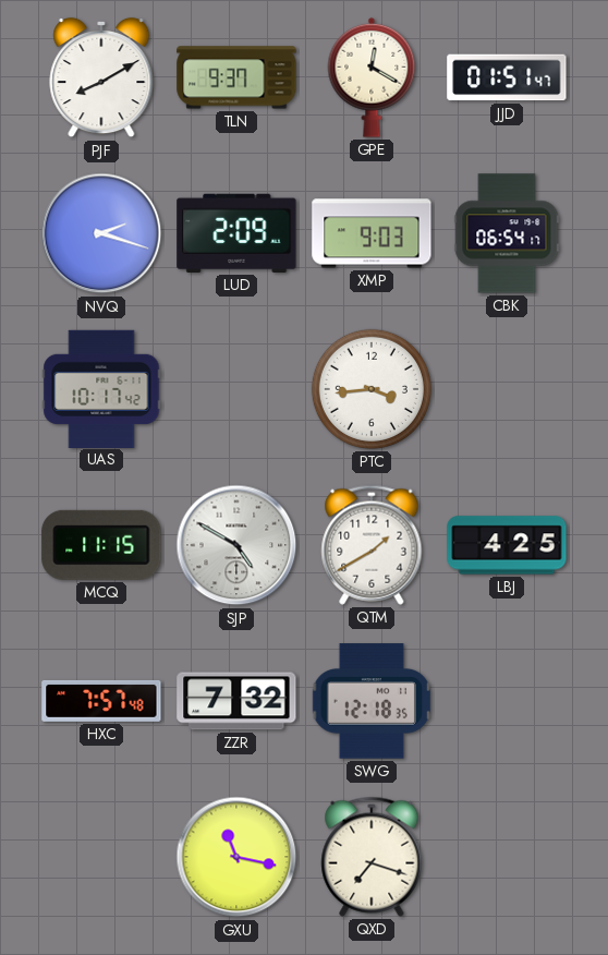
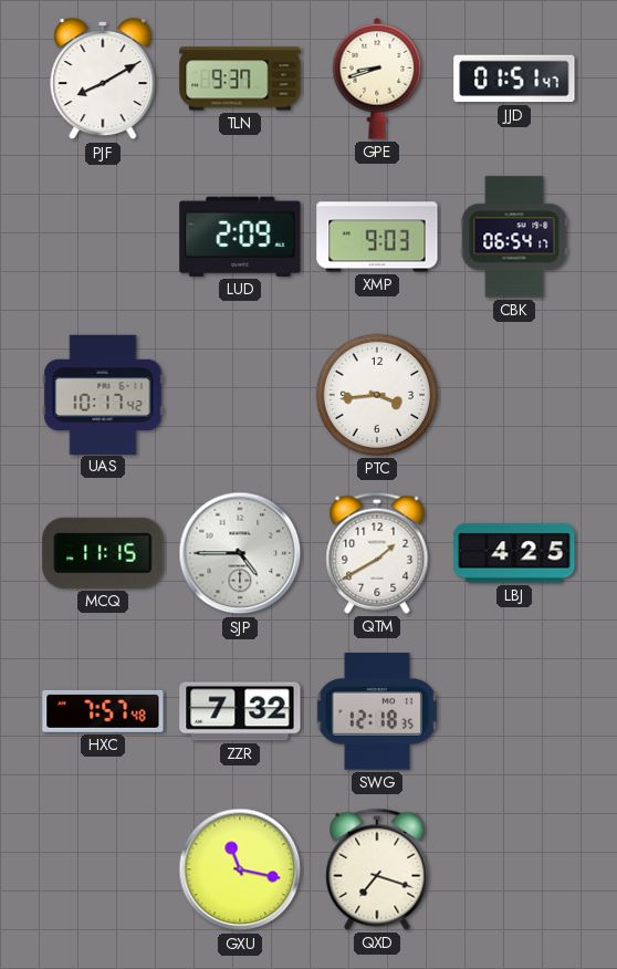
GPE: 12:20 -> 8:42 (377, 79)
NVQ: 2:18 -> none (101, 233)
SJP: 4:50 -> 4:45 (240, 553)
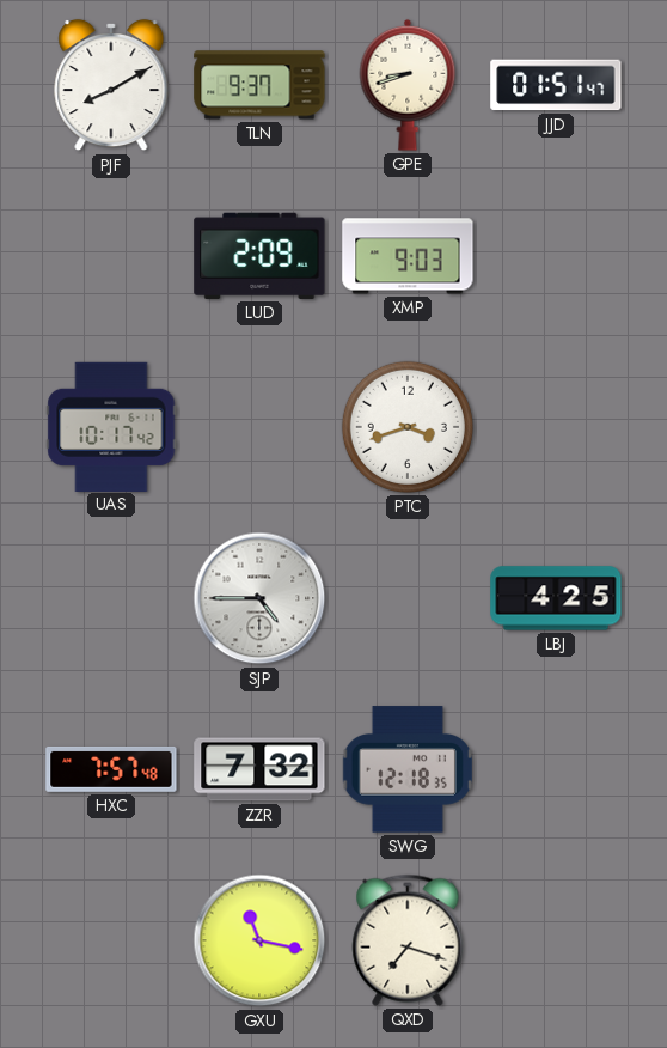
CBK: 06:54 -> none (514, 237)
PTC: 3:44 -> 3:42 (408, 427)
MCQ: 11:15 -> none (103, 553)
QTM: 1:40 -> none (377, 553)
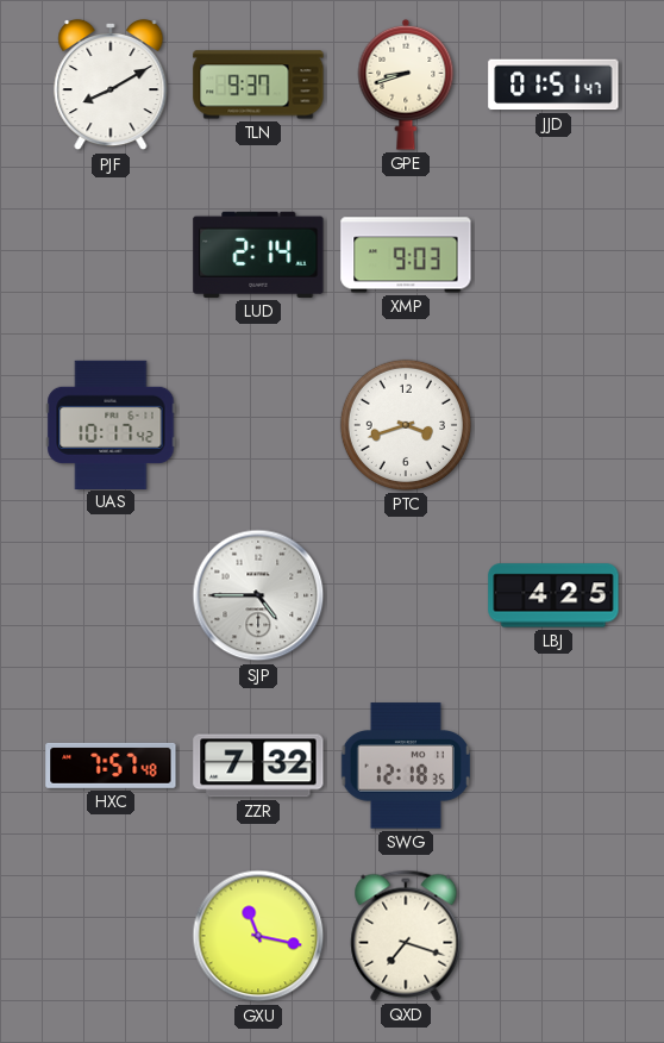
LUD: 2:09 -> 2:14 (258, 255)
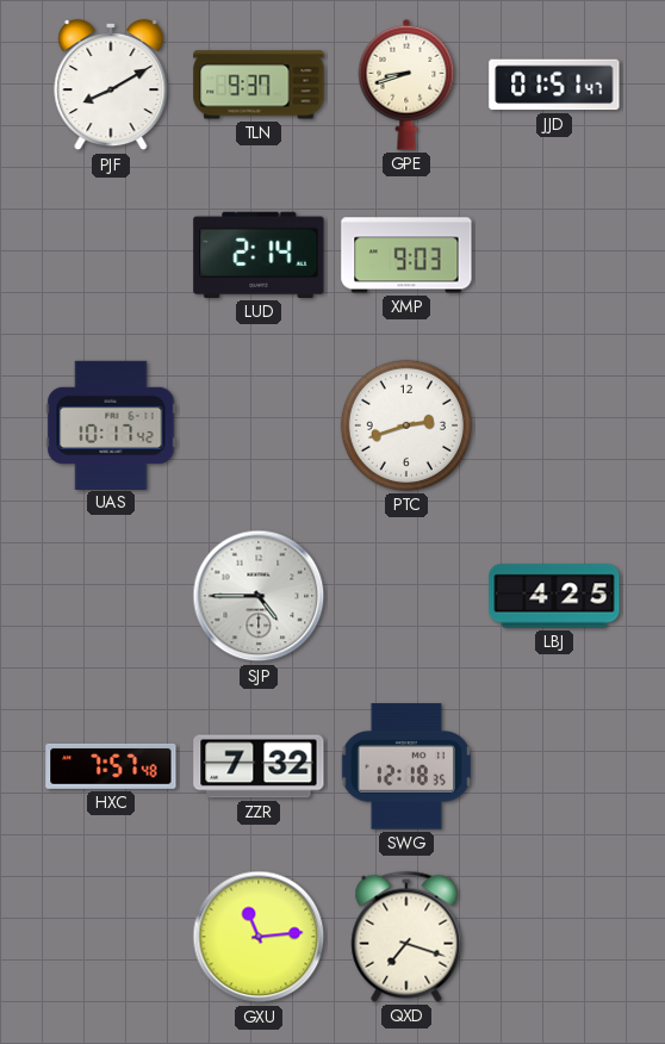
PTC: 3:42 -> 2:42 (406, 425)
GXU: 11:17 -> 11:14 (259, 937)
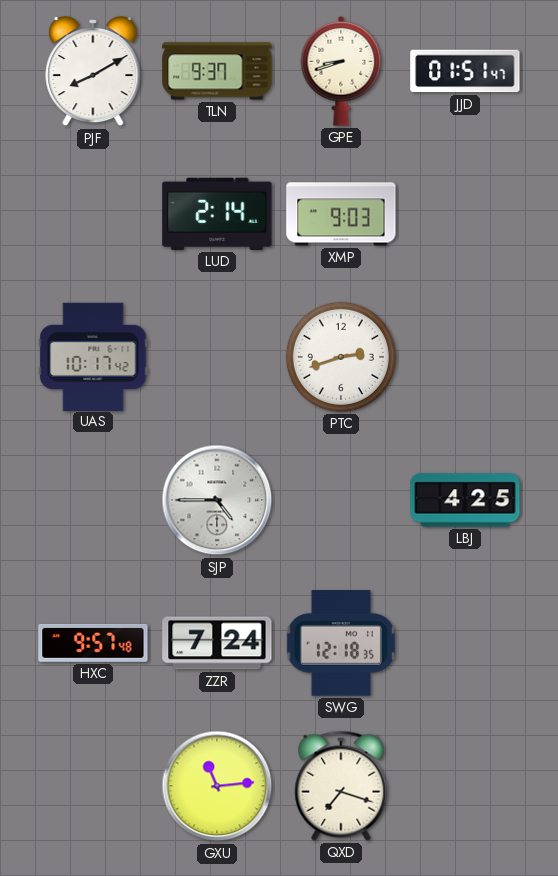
HXC: 7:57 -> 9:57 (93, 643)
ZZR: 7:32 -> 7:24 (217, 643)
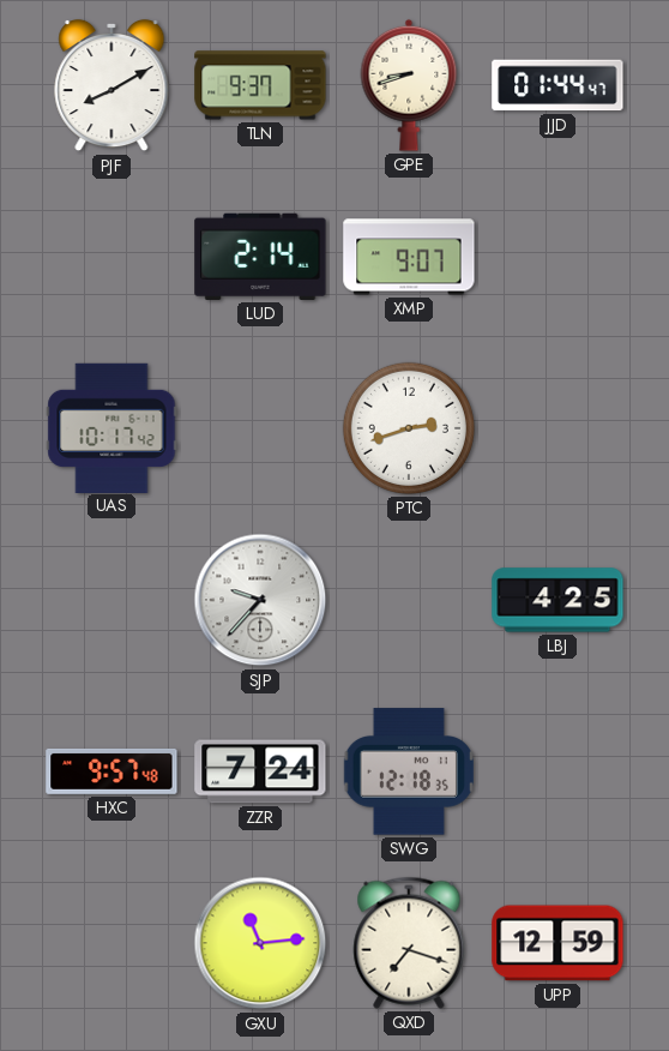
JJD: 01:51 -> 01:44 (557, 85)
XMP: 9:03 -> 9:07 (409, 257)
SJP: 4:45 -> 9:37 (260, 600)
UPP: none -> 12:59 (557, 943)
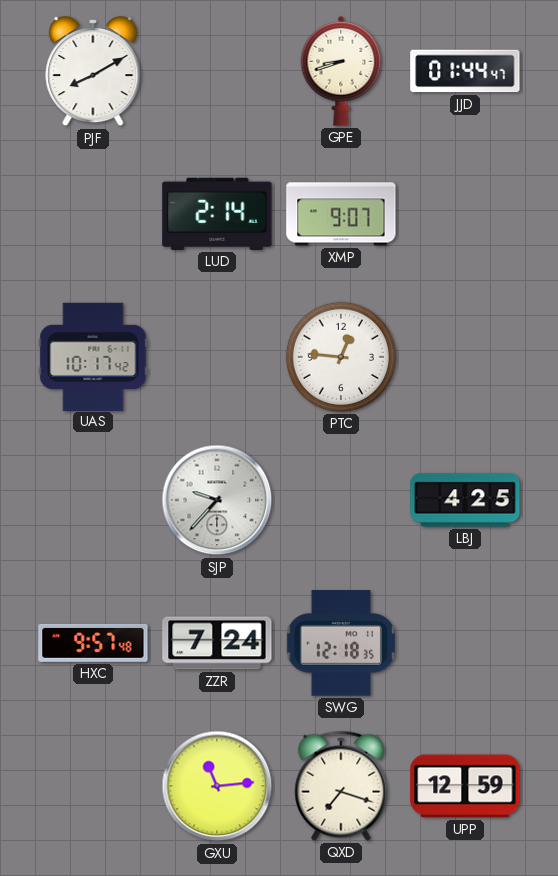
TLN: 9:37 -> none (260, 85)
PTC: 2:42 -> 12:46 (341, 357)
